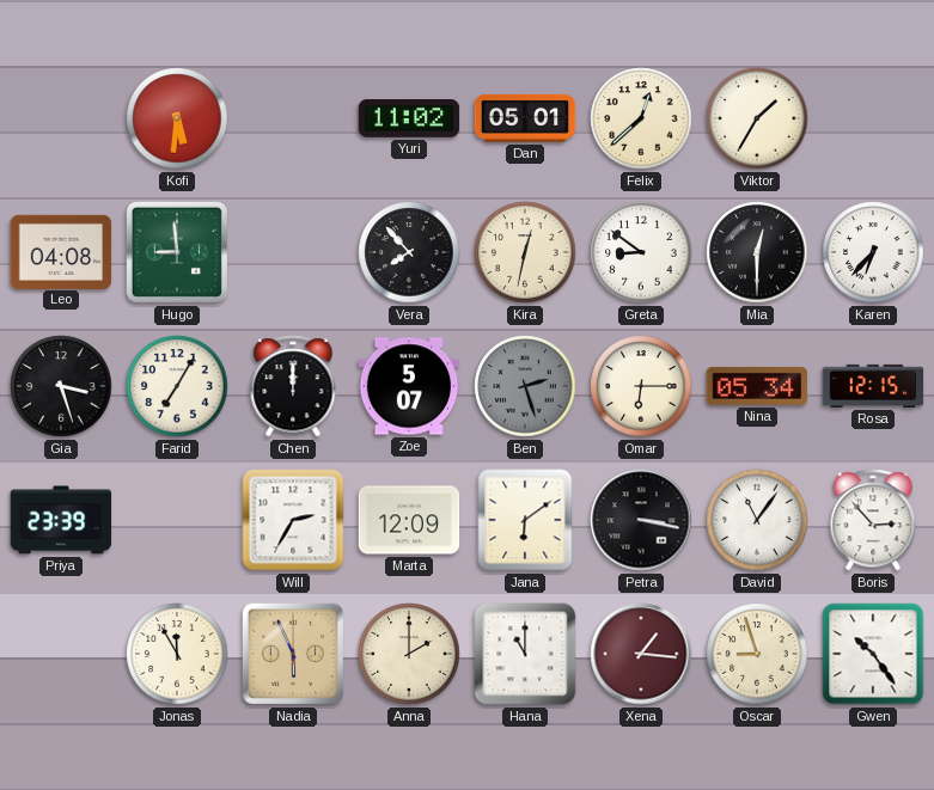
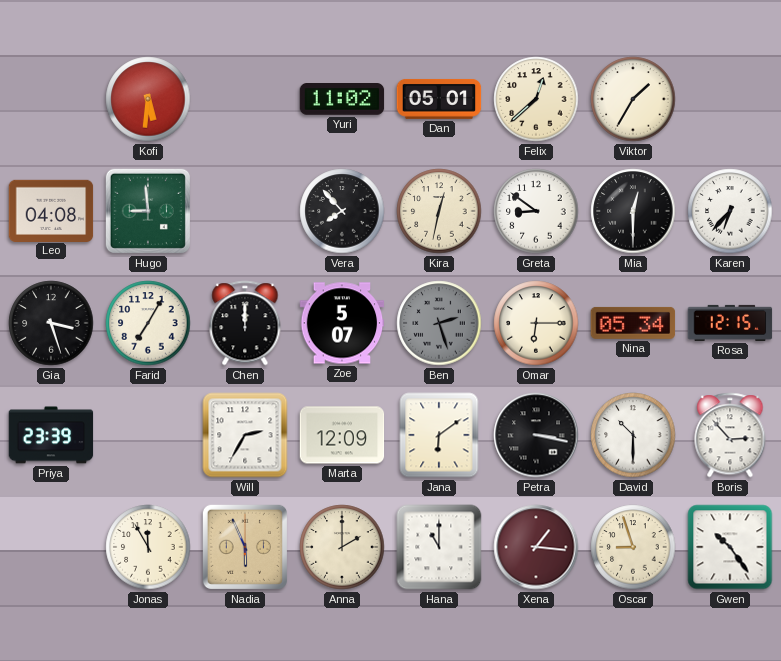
David: 11:06 -> 10:30 (633, 435)
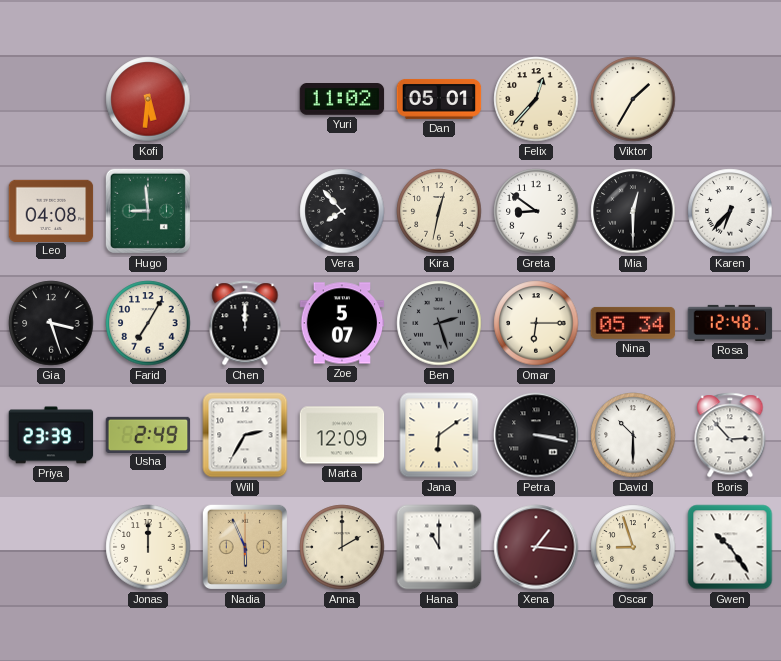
Felix: 12:38 -> 12:37 (536, 99)
Rosa: 12:15 -> 12:48 (730, 323)
Usha: none -> 2:49 (148, 434)
Jonas: 11:55 -> 12:00 (148, 547)
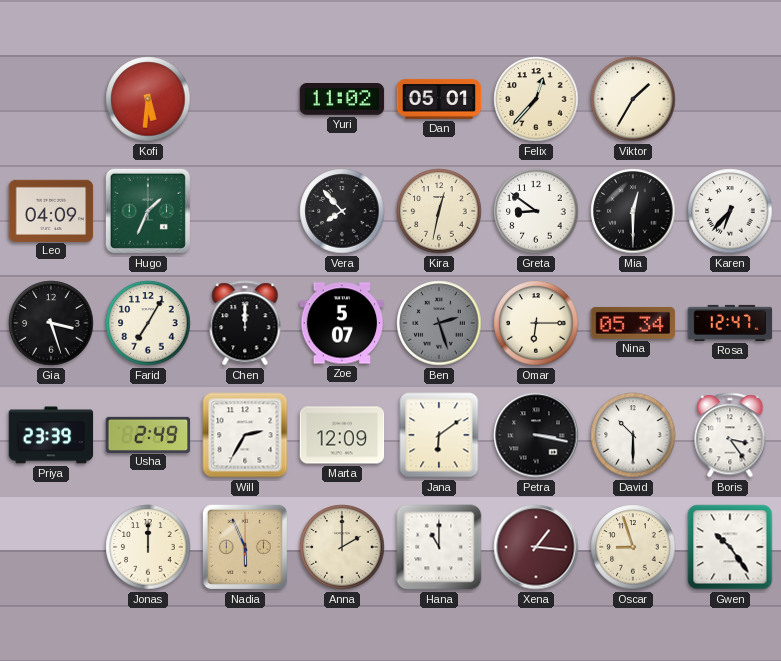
Leo: 04:08 -> 04:09 (51, 210)
Hugo: 8:59 -> 1:34 (148, 211)
Rosa: 12:48 -> 12:47 (730, 323)
Boris: 2:53 -> 3:24 (730, 435)
